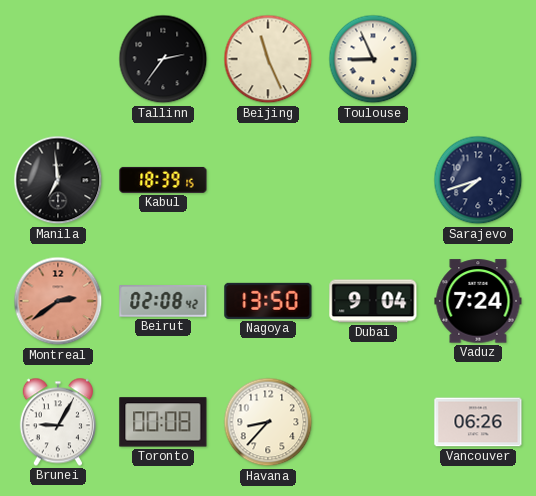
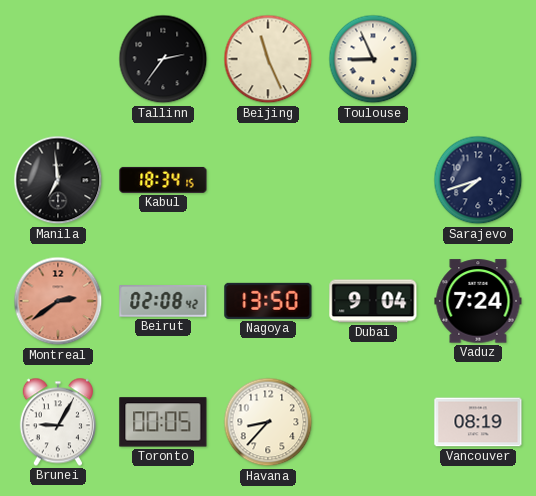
Kabul: 18:39 -> 18:34 (163, 180)
Toronto: 00:08 -> 00:05 (163, 422)
Vancouver: 06:26 -> 08:19 (478, 422)
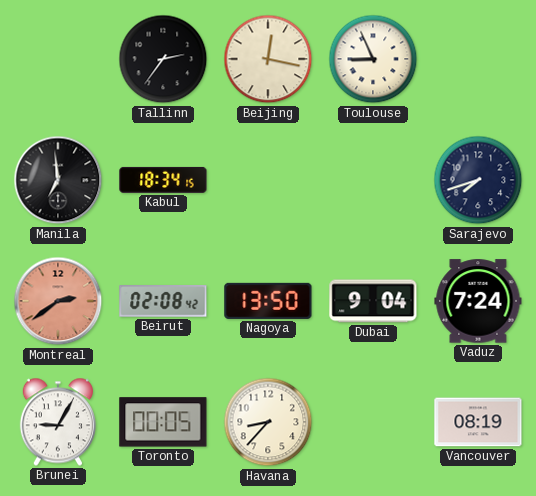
Beijing: 11:26 -> 12:17 (268, 59)
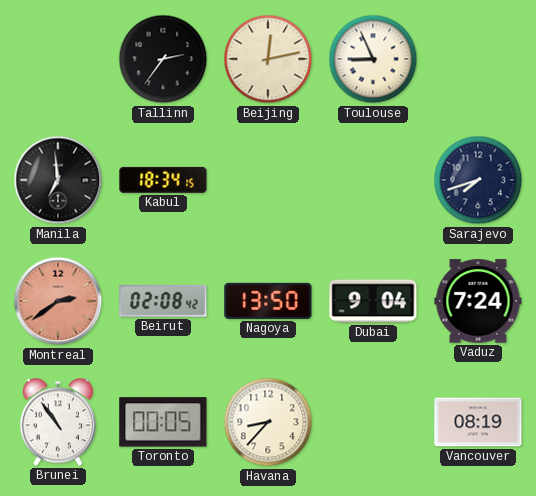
Beijing: 12:17 -> 12:13 (268, 59)
Brunei: 9:05 -> 10:54 (58, 422)
